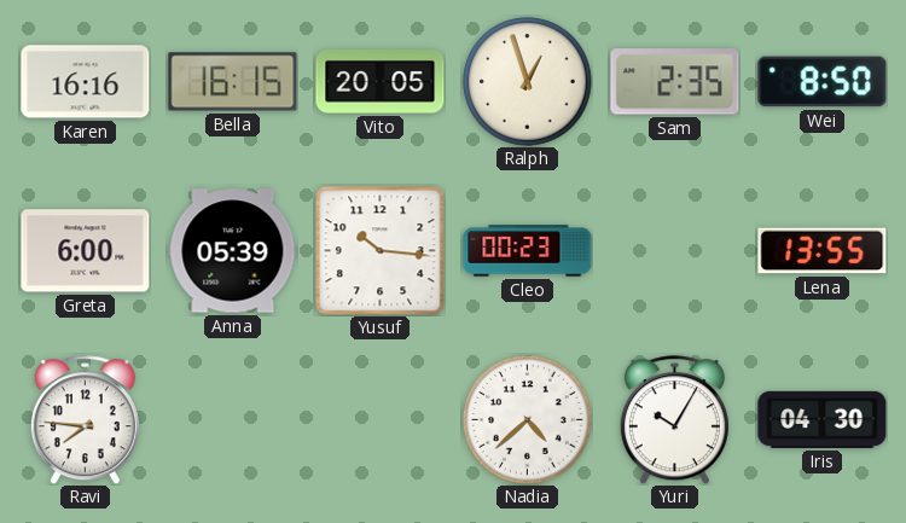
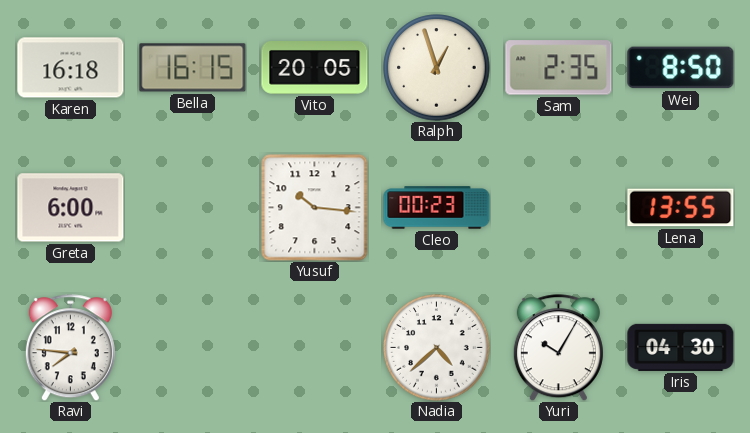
Karen: 16:16 -> 16:18 (71, 68)
Anna: 05:39 -> none (233, 251)
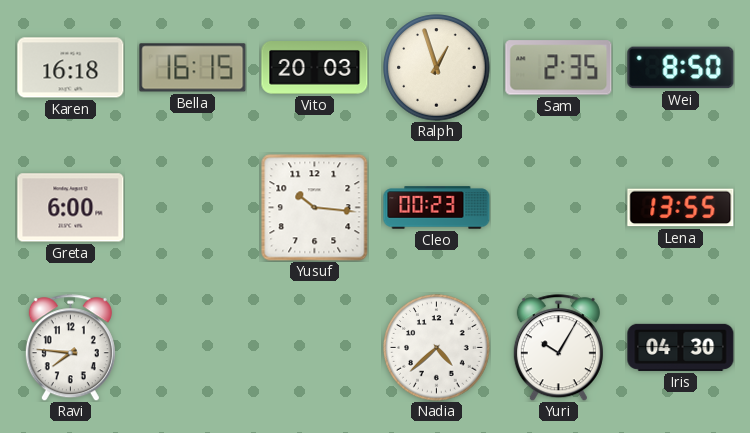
Vito: 20:05 -> 20:03 (315, 68)
